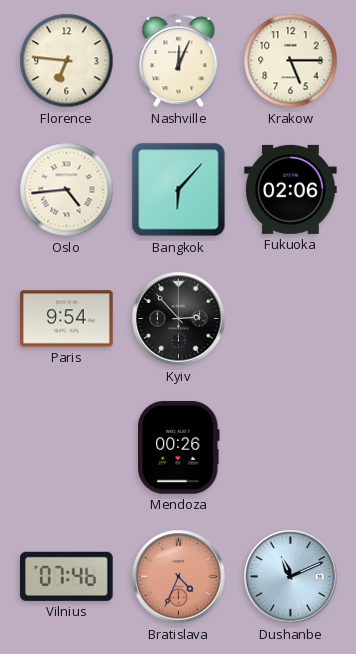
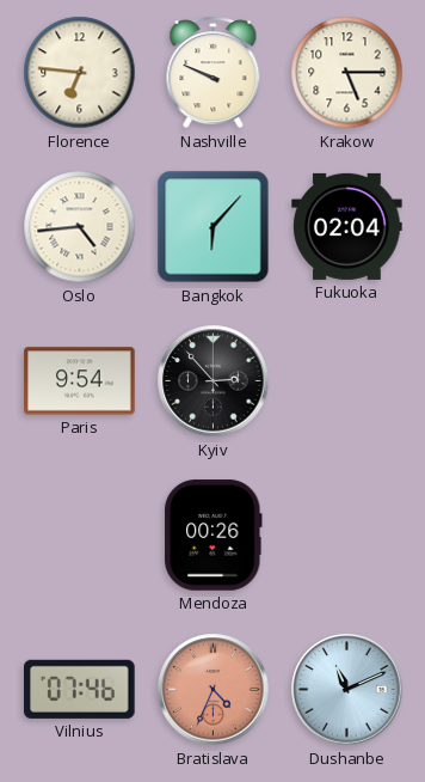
Nashville: 12:04 -> 9:49 (214, 73)
Fukuoka: 02:06 -> 02:04 (347, 226)
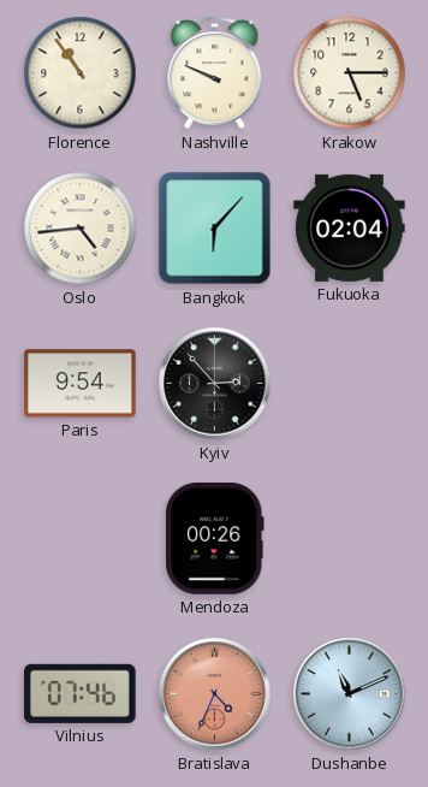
Florence: 6:46 -> 10:54 (81, 73)
